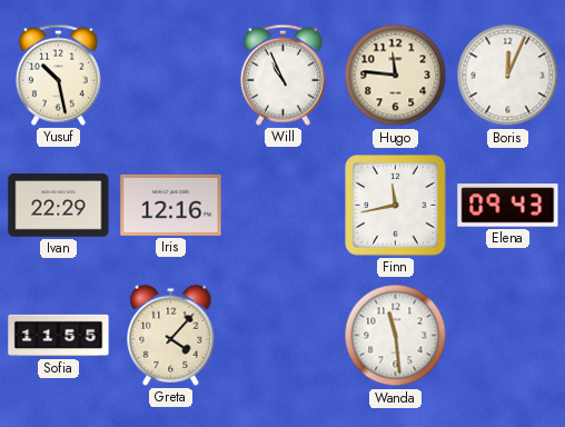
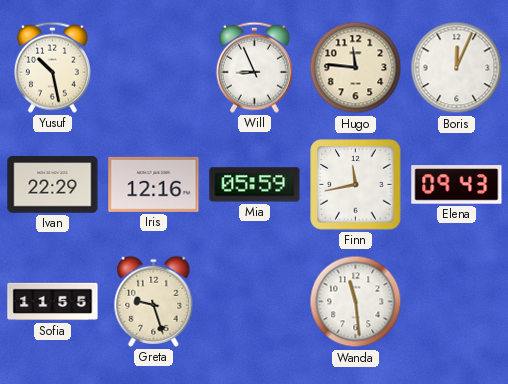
Will: 10:56 -> 8:56 (254, 67)
Mia: none -> 05:59 (255, 185)
Greta: 4:07 -> 9:27 (154, 301)
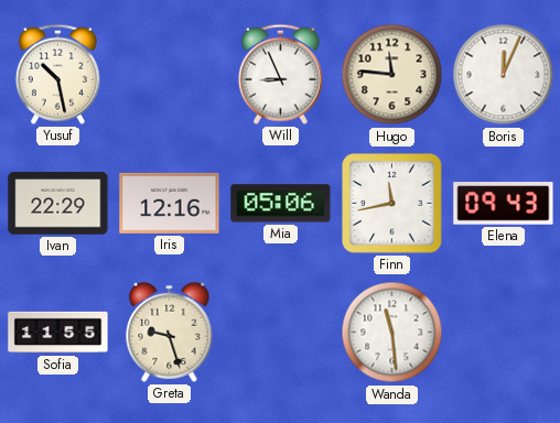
Mia: 05:59 -> 05:06 (281, 204)
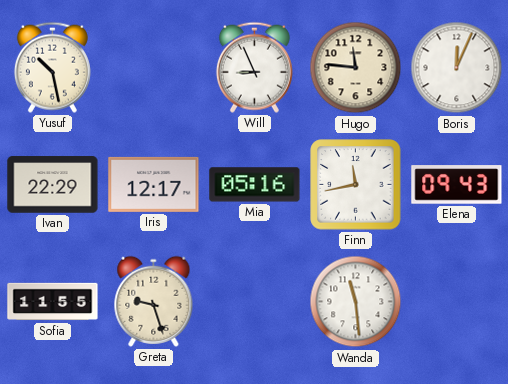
Iris: 12:16 -> 12:17 (154, 184)
Mia: 05:06 -> 05:16 (255, 185)
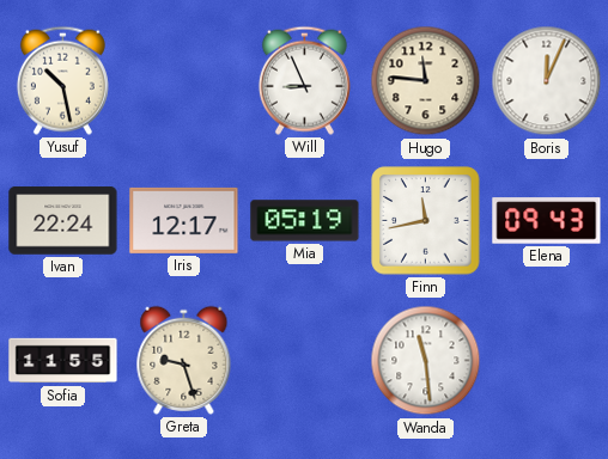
Ivan: 22:29 -> 22:24 (63, 221)
Mia: 05:16 -> 05:19 (305, 221)
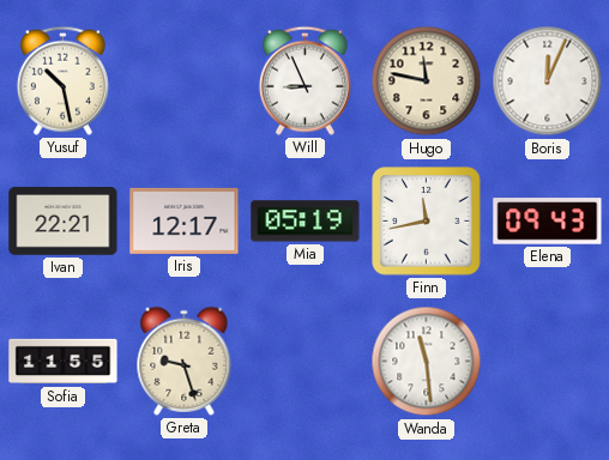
Hugo: 11:46 -> 11:47 (427, 81)
Ivan: 22:24 -> 22:21 (64, 222)
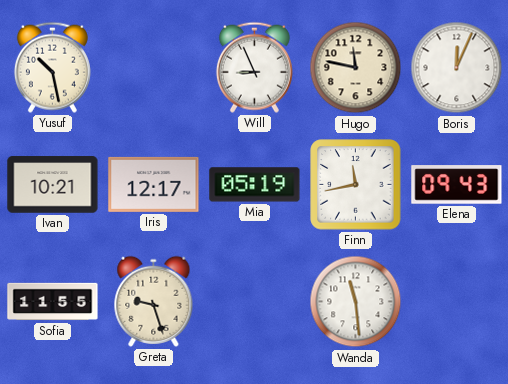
Ivan: 22:21 -> 10:21 (53, 185)
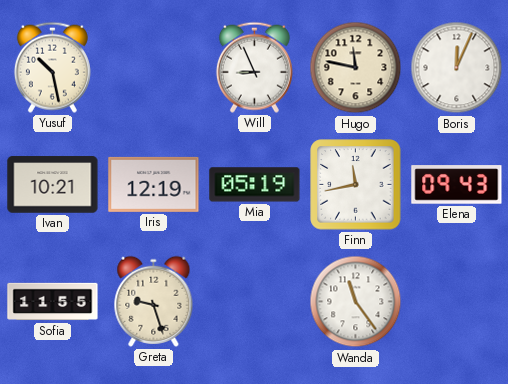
Iris: 12:17 -> 12:19 (154, 184)
Wanda: 11:29 -> 11:24 (356, 302)
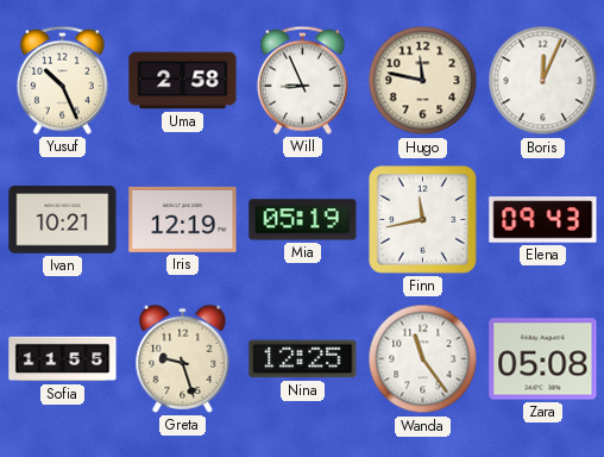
Yusuf: 10:28 -> 10:26 (62, 80)
Uma: none -> 2:58 (183, 81)
Nina: none -> 12:25 (303, 359)
Zara: none -> 05:08 (543, 359)
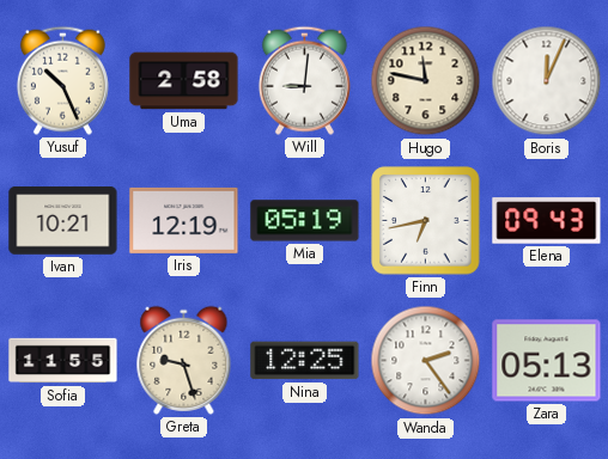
Will: 8:56 -> 9:01 (304, 80)
Finn: 11:43 -> 6:43 (426, 221)
Wanda: 11:24 -> 2:24 (426, 361)
Zara: 05:08 -> 05:13 (547, 361)
